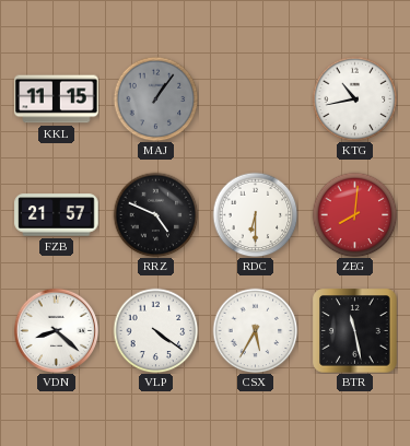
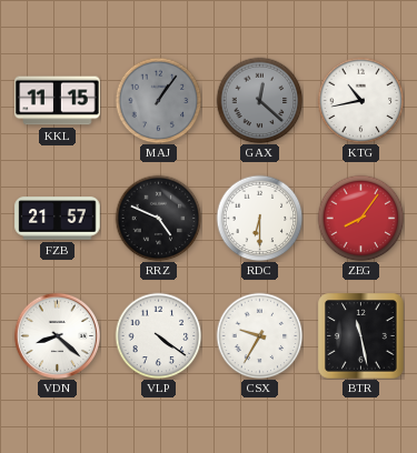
GAX: none -> 12:22 (259, 100)
ZEG: 8:01 -> 8:06 (360, 218)
CSX: 5:35 -> 9:35 (259, 335)
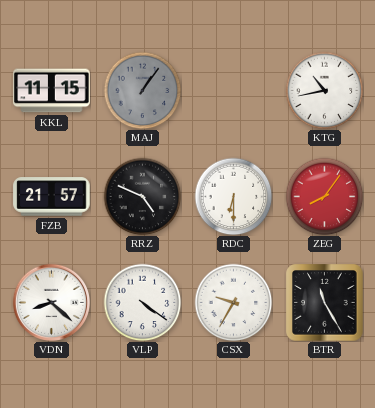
GAX: 12:22 -> none (259, 100)
BTR: 11:28 -> 11:25 (325, 303)
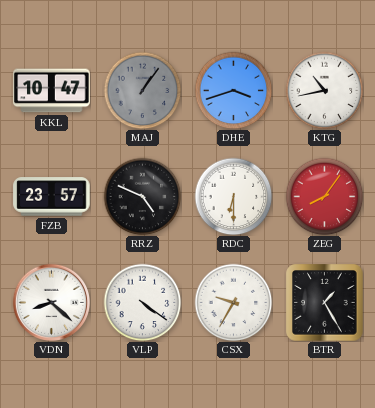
KKL: 11:15 -> 10:47 (52, 91)
DHE: none -> 3:42 (233, 90)
FZB: 21:57 -> 23:57 (52, 197)
BTR: 11:25 -> 1:25 (325, 303)
